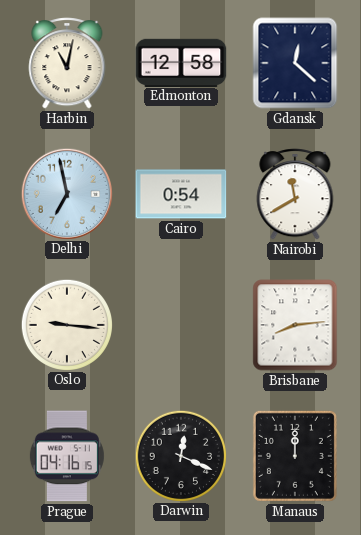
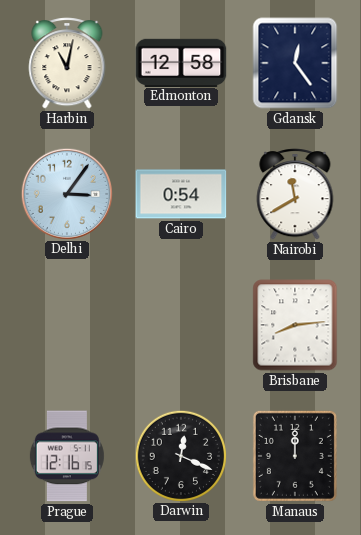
Gdansk: 12:22 -> 12:24 (295, 63)
Delhi: 6:58 -> 3:06 (66, 193)
Oslo: 9:16 -> none (66, 324)
Prague: 04:16 -> 12:16 (67, 456)
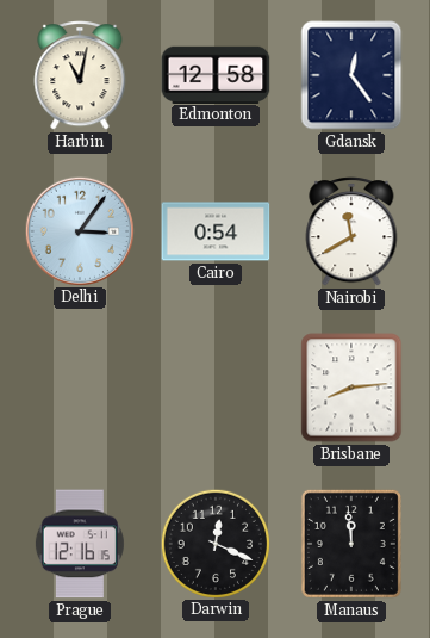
Manaus: 12:00 -> 11:59 (351, 544)
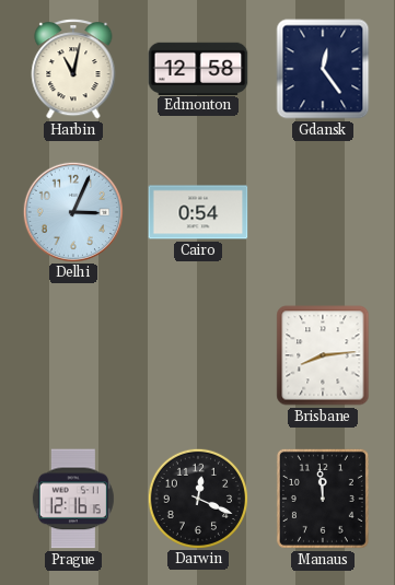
Delhi: 3:06 -> 3:04 (72, 211)
Nairobi: 11:40 -> none (351, 233)
